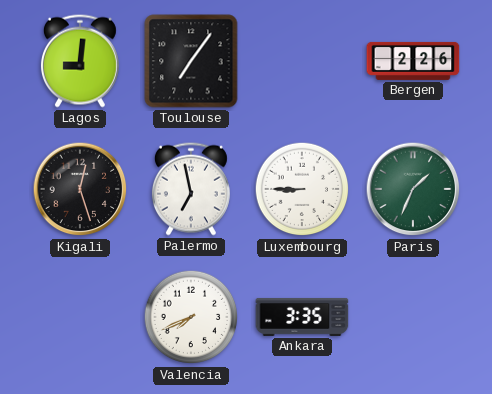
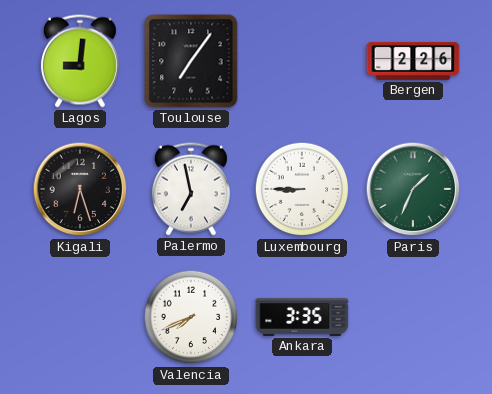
Kigali: 12:27 -> 6:27 (80, 189)
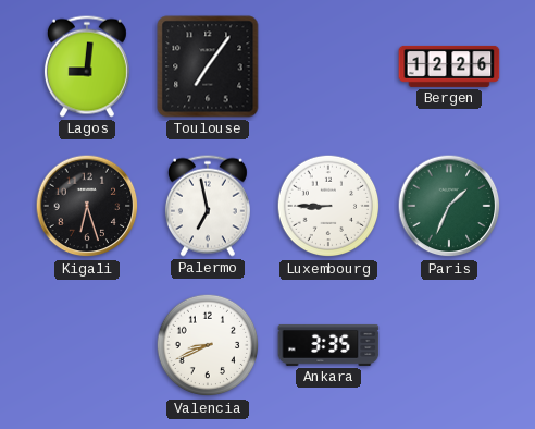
Bergen: 2:26 -> 12:26 (449, 66)
Valencia: 7:41 -> 8:41 (208, 345)
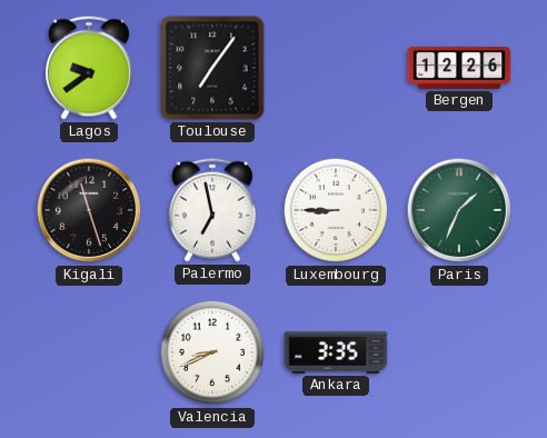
Lagos: 9:01 -> 9:39 (89, 68)
Kigali: 6:27 -> 11:27 (89, 210)
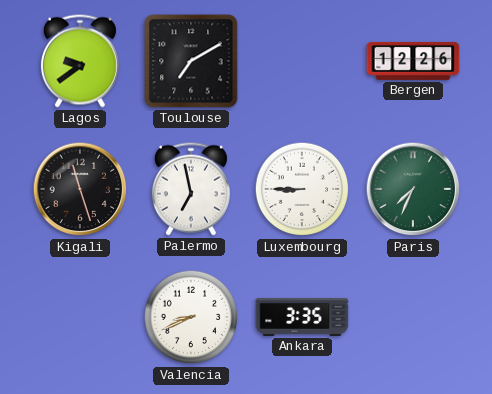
Toulouse: 7:06 -> 7:10 (191, 61)
Paris: 1:34 -> 7:34 (413, 189)
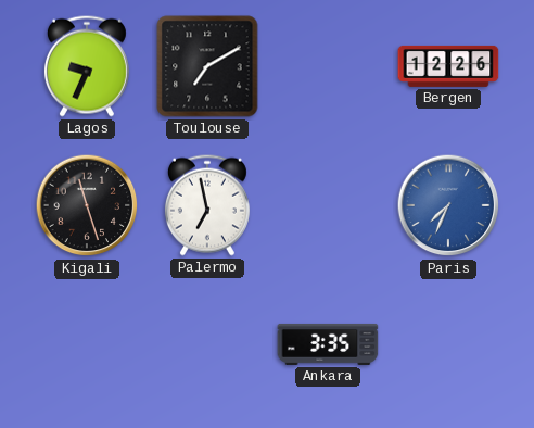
Lagos: 9:39 -> 9:34 (87, 66)
Luxembourg: 8:45 -> none (302, 189)
Paris dial: green -> blue (448, 205)
Valencia: 8:41 -> none (191, 317)
